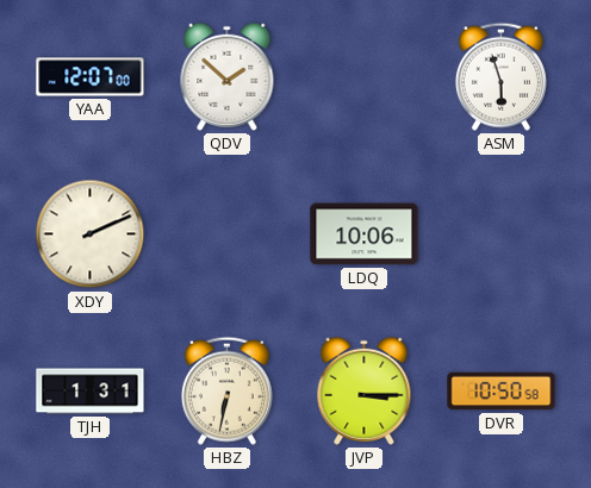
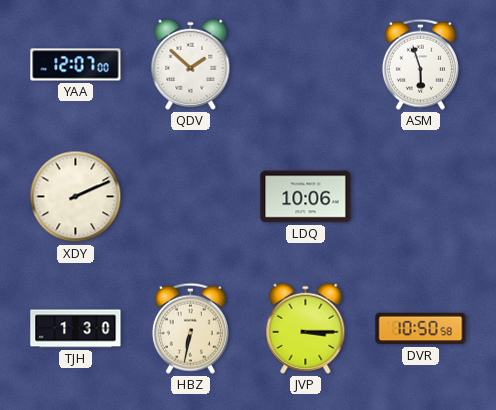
TJH: 1:31 -> 1:30 (76, 329)
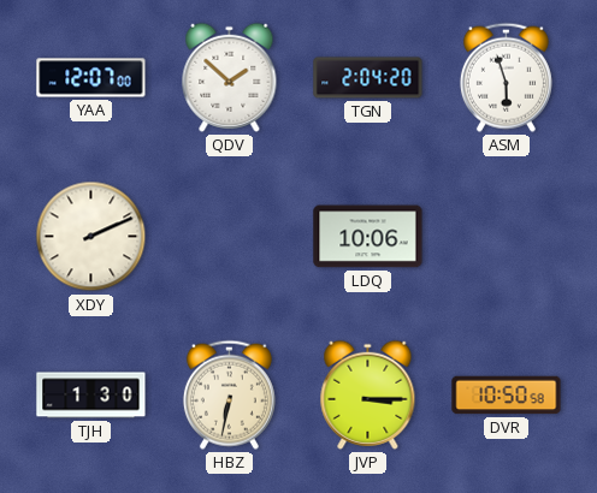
TGN: none -> 2:04 (368, 78)
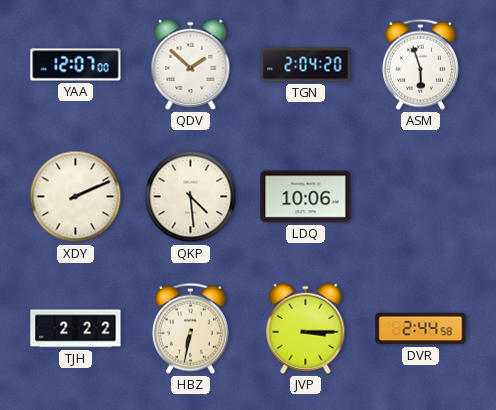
QKP: none -> 4:29 (191, 197)
TJH: 1:30 -> 2:22 (76, 329)
DVR: 10:50 -> 2:44 (421, 329)
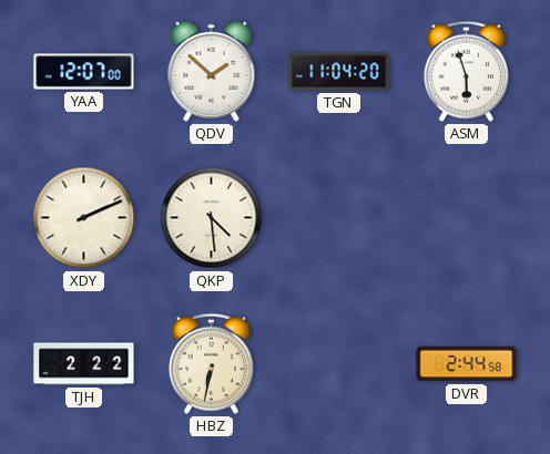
TGN: 2:04 -> 11:04 (339, 72)
LDQ: 10:06 -> none (306, 197)
JVP: 3:15 -> none (306, 328)
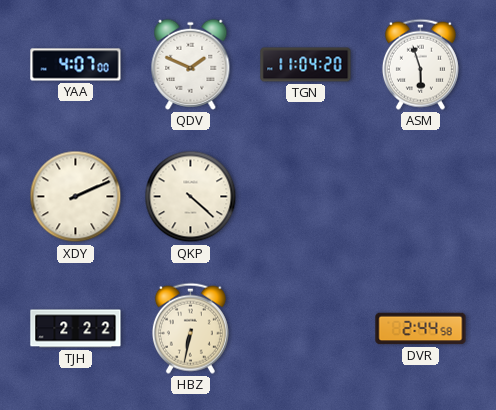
YAA: 12:07 -> 4:07 (76, 65)
QDV: 1:52 -> 1:49 (191, 64)
QKP: 4:29 -> 4:22 (191, 197)
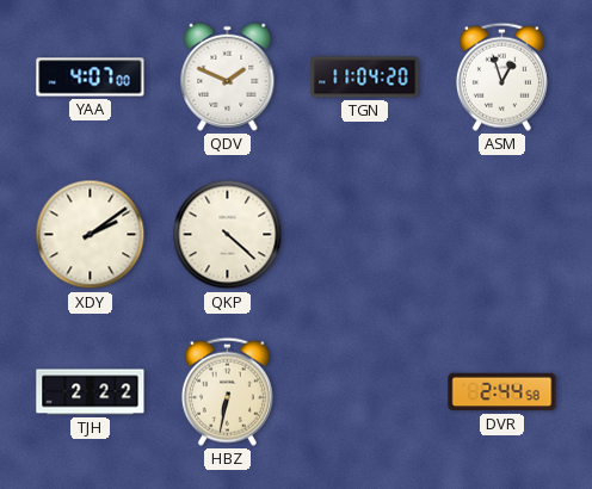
ASM: 5:57 -> 12:57 (501, 76)
XDY: 2:11 -> 2:09 (91, 235)
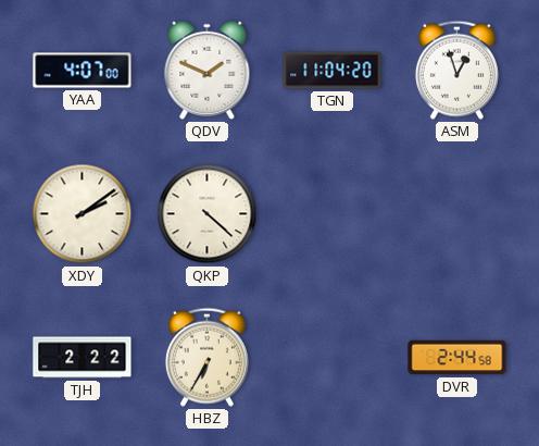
HBZ: 6:32 -> 6:35 (206, 357)
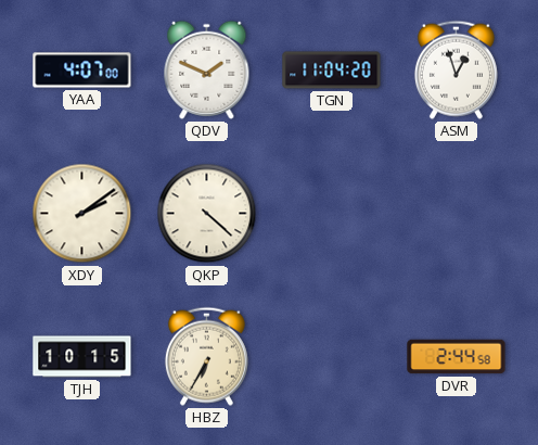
TJH: 2:22 -> 10:15 (82, 357)
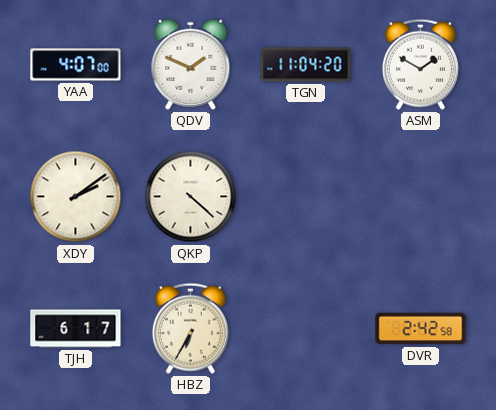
ASM: 12:57 -> 1:50 (420, 64)
TJH: 10:15 -> 6:17 (76, 329)
DVR: 2:44 -> 2:42 (421, 329)
